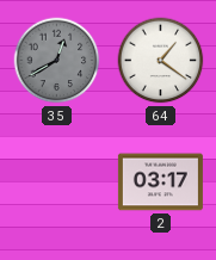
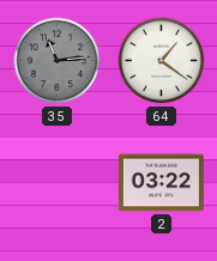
35: 12:40 -> 11:14 (58, 61)
2: 03:17 -> 03:22 (161, 183)
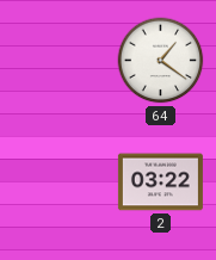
35: 11:14 -> none (58, 61)
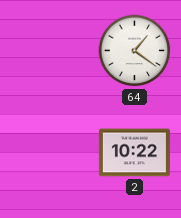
2: 03:22 -> 10:22 (134, 153)
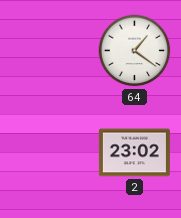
2: 10:22 -> 23:02 (134, 153)
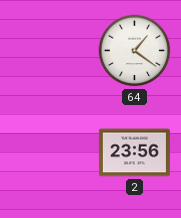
2: 23:02 -> 23:56 (134, 153)
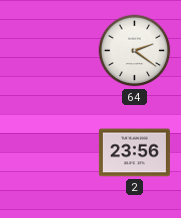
64: 1:21 -> 2:21 (135, 51)
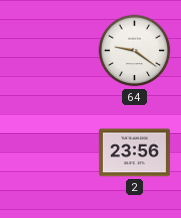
64: 2:21 -> 9:21 (135, 51)
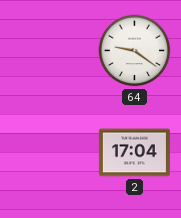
2: 23:56 -> 17:04 (134, 153)
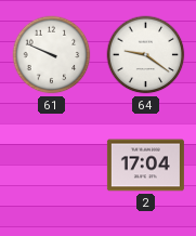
61: none -> 9:49 (52, 55)
